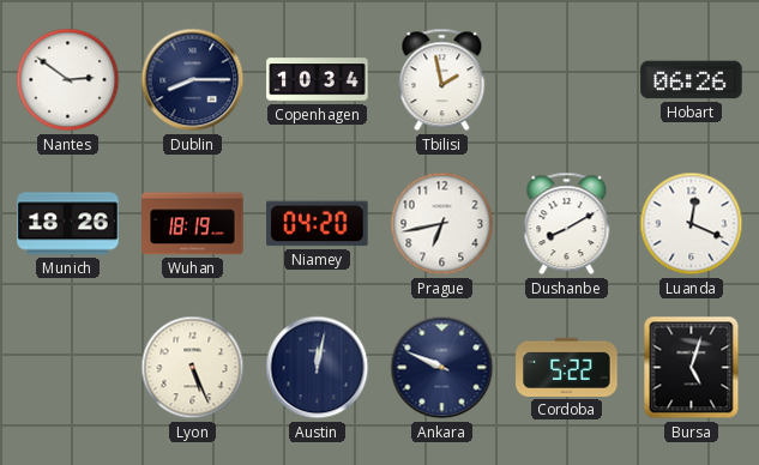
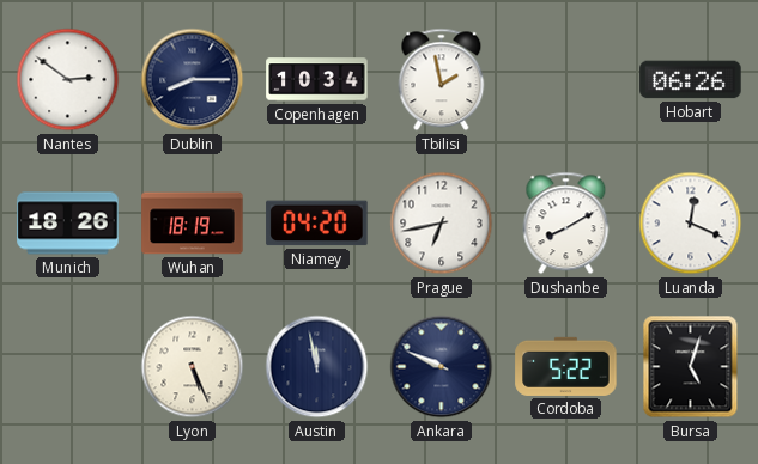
Austin: 12:02 -> 11:58 (317, 367)
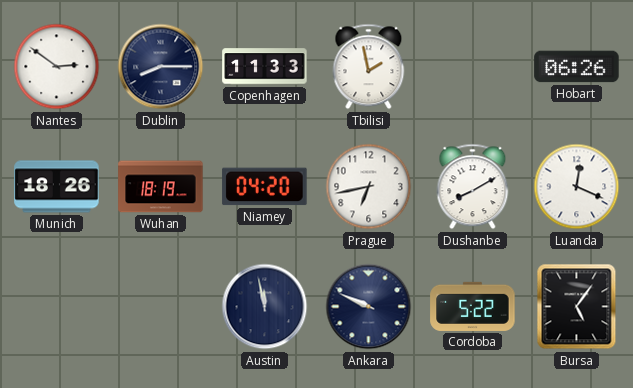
Copenhagen: 10:34 -> 11:33 (265, 67)
Lyon: 5:26 -> none (193, 367)
Bursa: 5:03 -> 5:06 (577, 307)
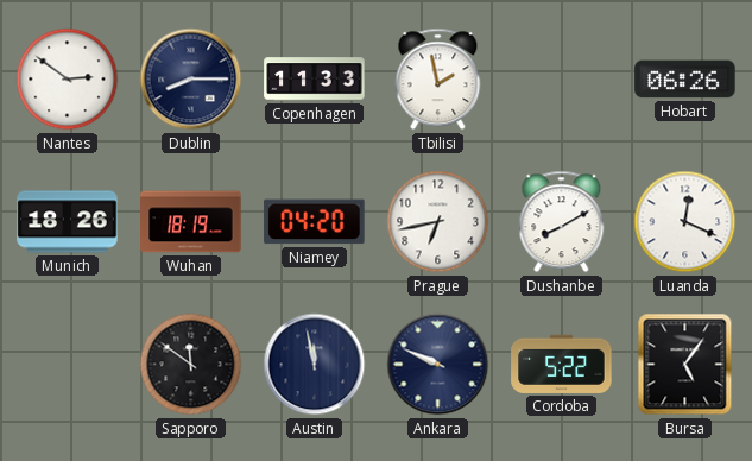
Sapporo: none -> 11:51 (191, 365)
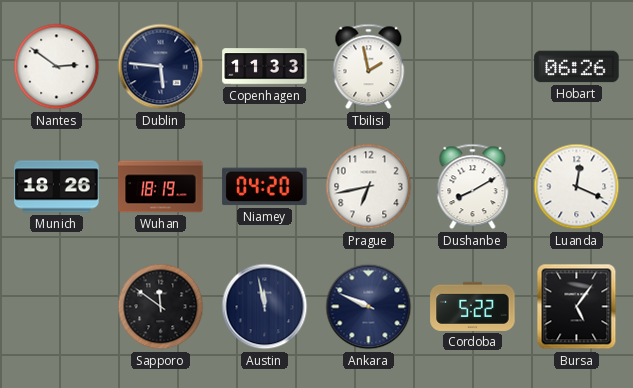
Dublin: 8:15 -> 5:46 (161, 67)
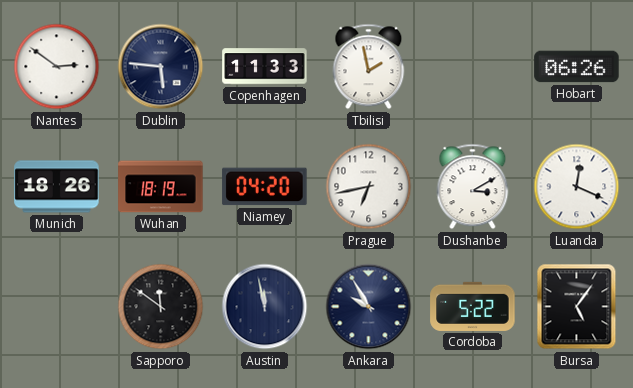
Dushanbe: 8:10 -> 3:10 (473, 187)
Ankara: 9:49 -> 9:55 (369, 307)
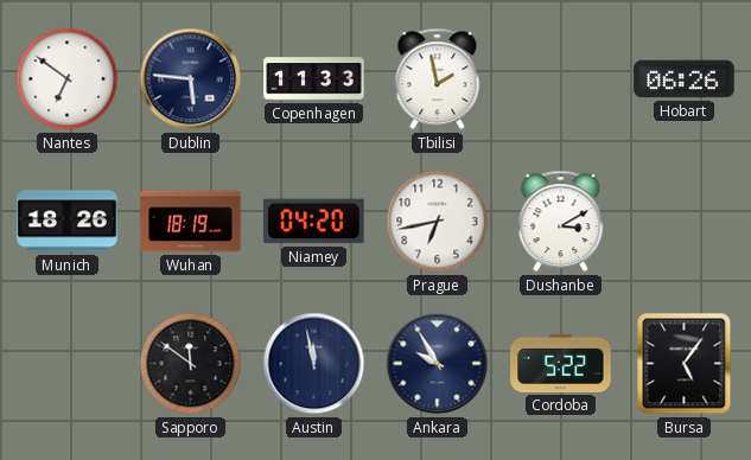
Nantes: 2:51 -> 6:51 (68, 79)
Luanda: 12:19 -> none (577, 187)
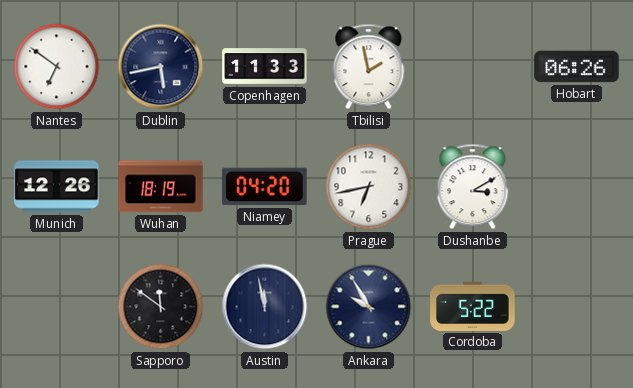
Dublin: 5:46 -> 5:43 (161, 67)
Munich: 18:26 -> 12:26 (57, 187)
Bursa: 5:06 -> none (685, 364)
